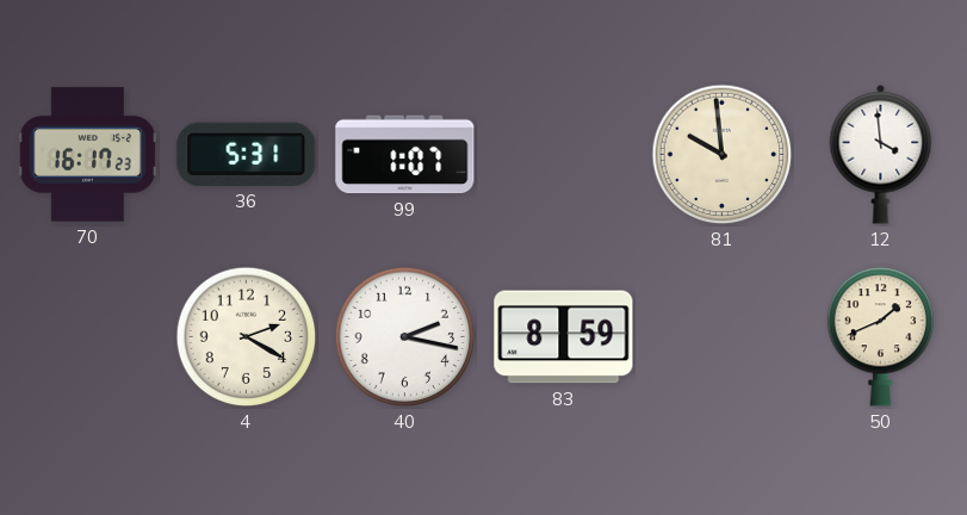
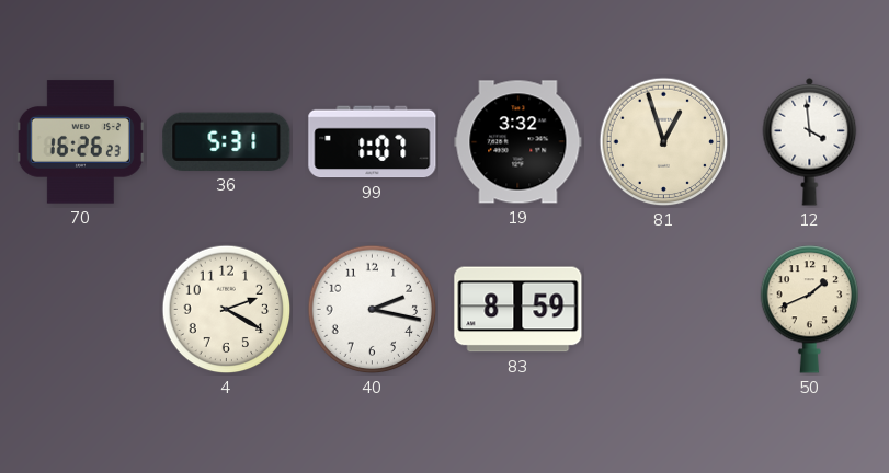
70: 16:17 -> 16:26 (80, 142)
19: none -> 3:32 (518, 142)
81: 9:59 -> 12:57 (664, 142)
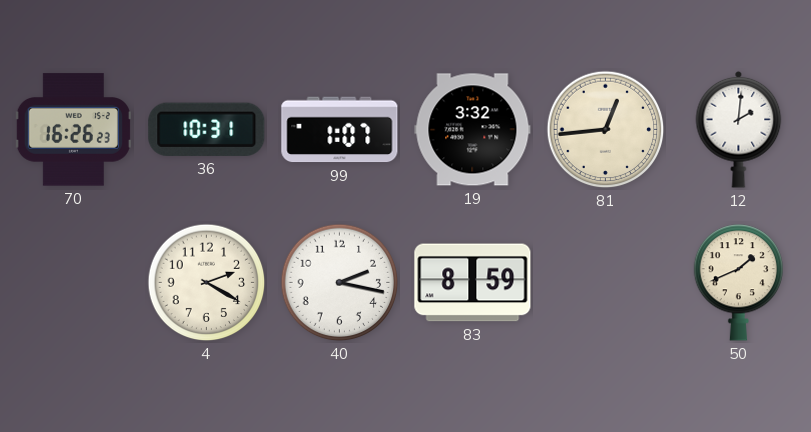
36: 5:31 -> 10:31 (207, 129)
81: 12:57 -> 12:44 (606, 130)
12: 3:59 -> 2:01 (739, 129)
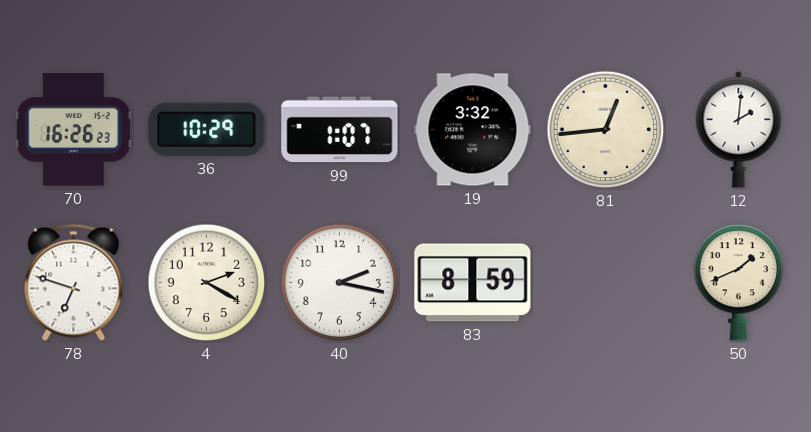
36: 10:31 -> 10:29 (207, 129)
78: none -> 6:48 (74, 282)
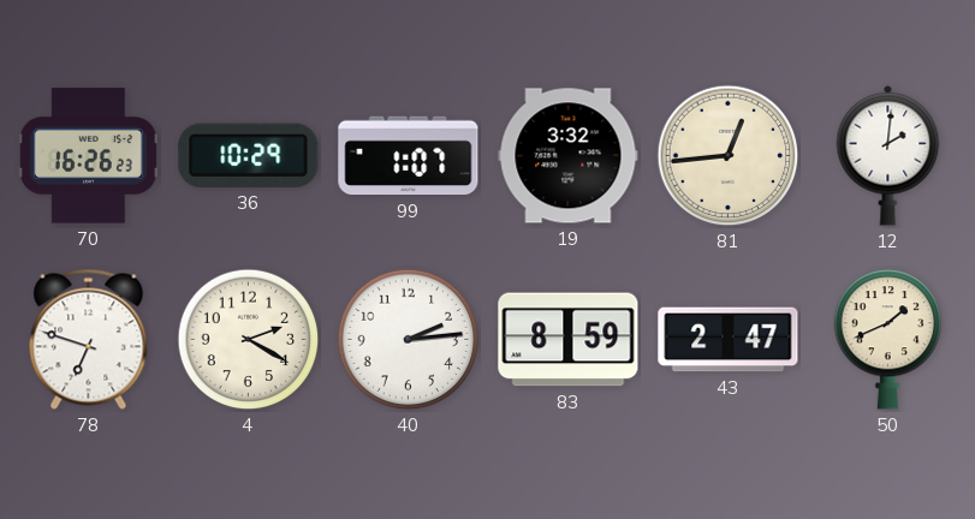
40: 2:17 -> 2:14 (409, 340)
43: none -> 2:47 (729, 340)
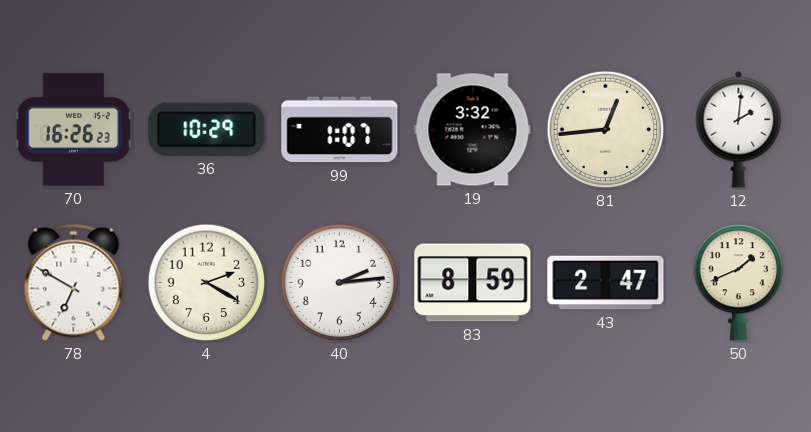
78: 6:48 -> 6:50 (74, 282)
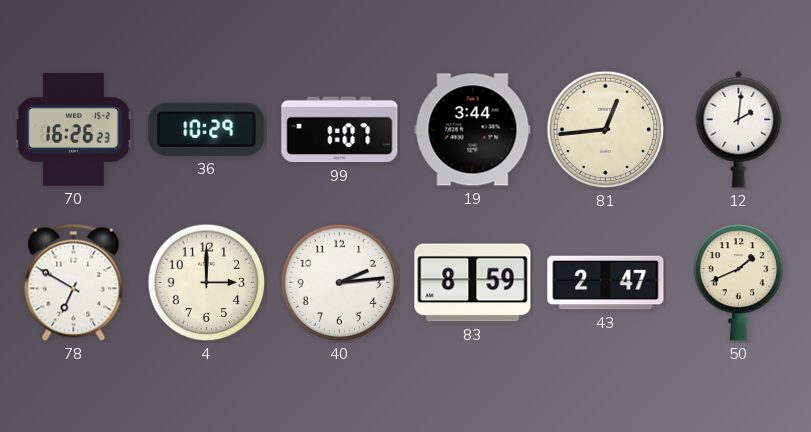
19: 3:32 -> 3:44 (473, 130)
4: 2:20 -> 3:00 (207, 283)
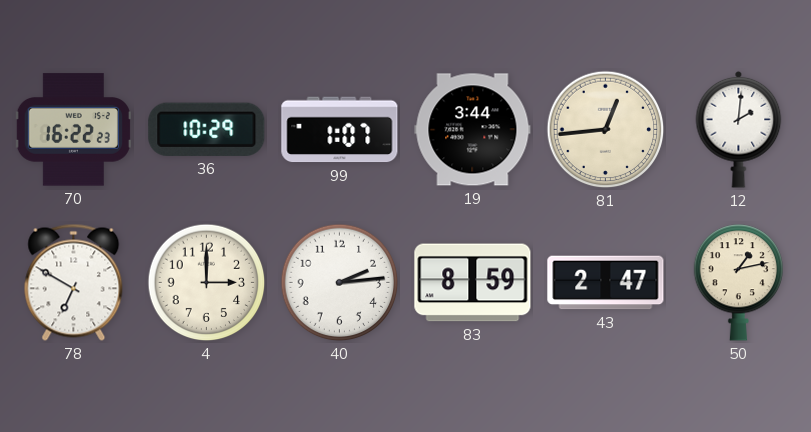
70: 16:26 -> 16:22 (73, 130)
50: 1:41 -> 1:13 (739, 283)
